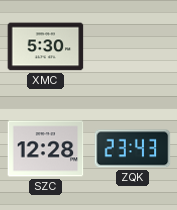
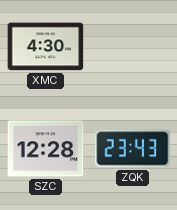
XMC: 5:30 -> 4:30 (46, 47)
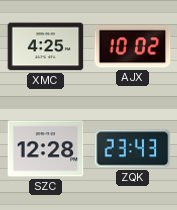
XMC: 4:30 -> 4:25 (46, 47)
AJX: none -> 10:02 (133, 47)
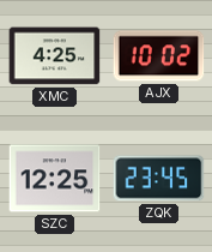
SZC: 12:28 -> 12:25 (55, 179)
ZQK: 23:43 -> 23:45 (159, 179)
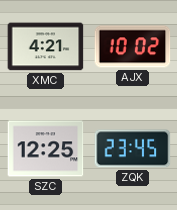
XMC: 4:25 -> 4:21 (46, 47)
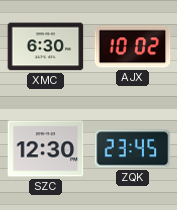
XMC: 4:21 -> 6:30 (46, 47)
SZC: 12:25 -> 12:30 (46, 149)
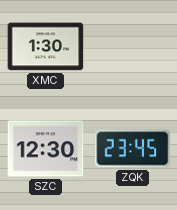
XMC: 6:30 -> 1:30 (46, 47)
AJX: 10:02 -> none (133, 47)
